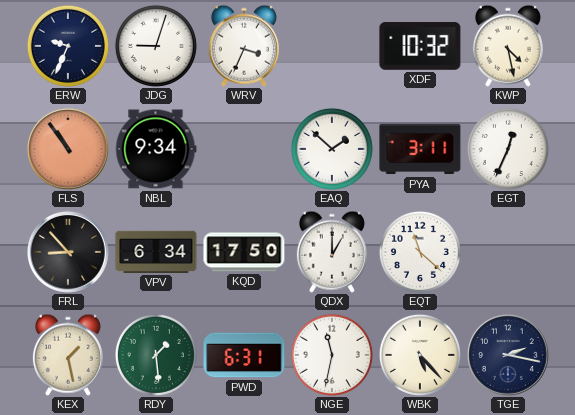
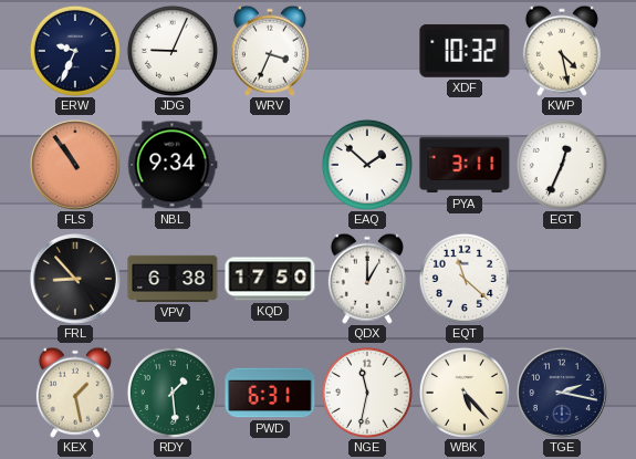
JDG: 9:03 -> 9:04 (173, 51)
VPV: 6:34 -> 6:38 (173, 279)
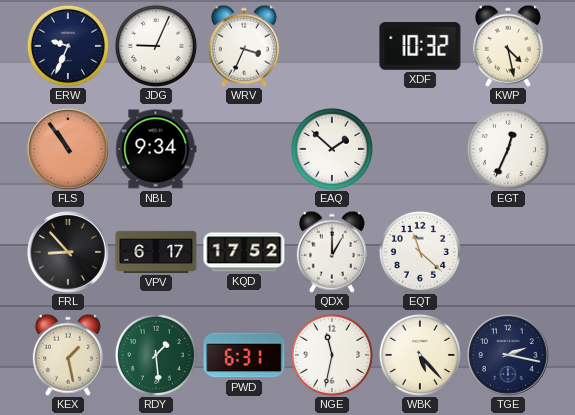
PYA: 3:11 -> none (465, 165)
VPV: 6:38 -> 6:17 (156, 252)
KQD: 17:50 -> 17:52 (244, 252)
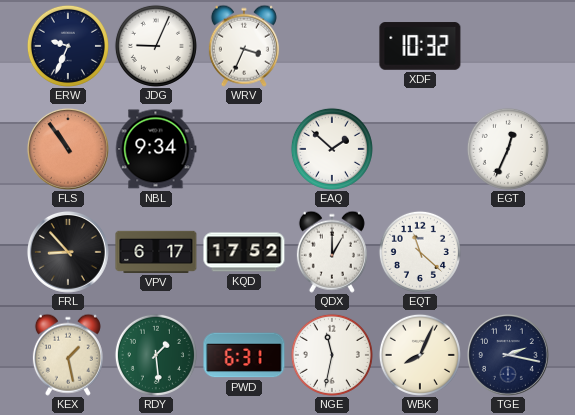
KWP: 4:28 -> none (508, 46)
WBK: 5:23 -> 8:04 (420, 355)
